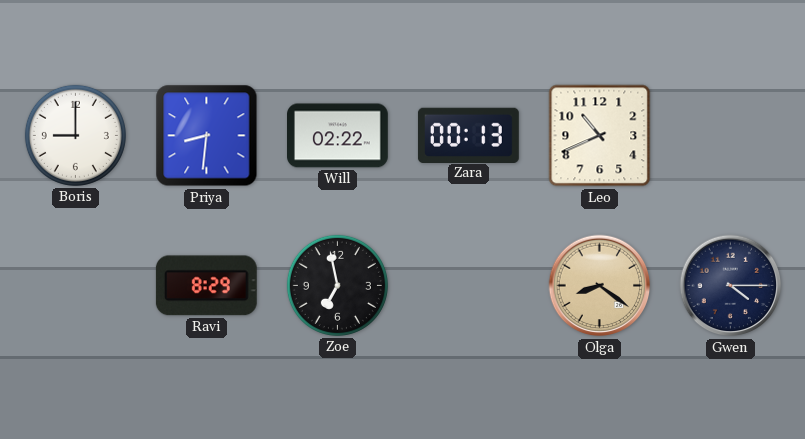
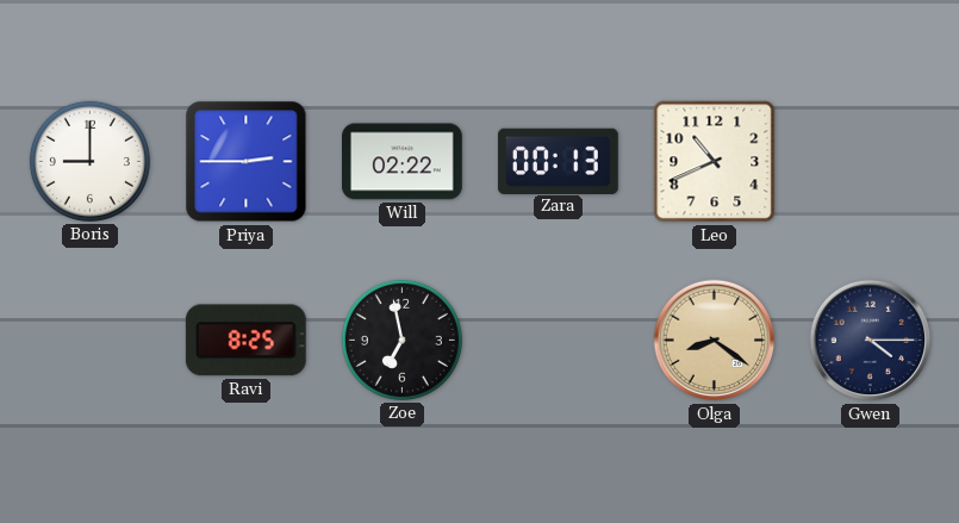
Priya: 8:31 -> 2:45 (247, 162)
Ravi: 8:29 -> 8:25 (245, 341)
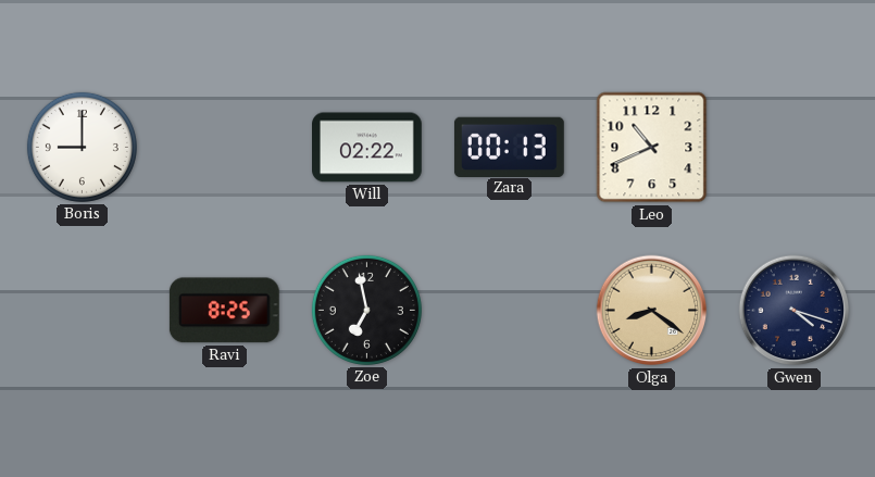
Priya: 2:45 -> none (247, 162)
Gwen: 4:15 -> 4:18 (795, 311)
